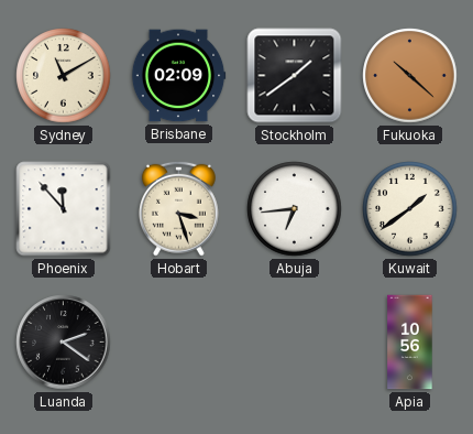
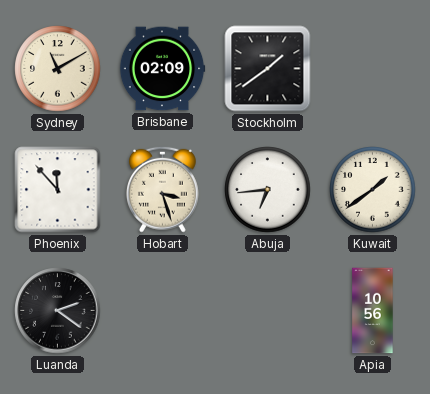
Fukuoka: 10:22 -> none (410, 76)
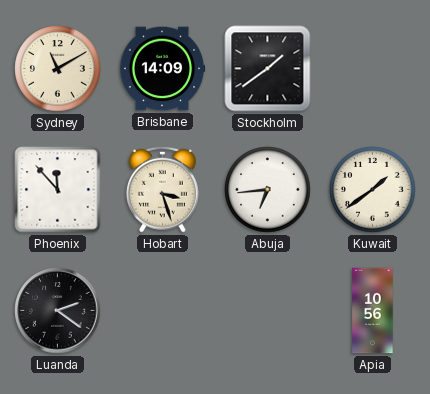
Brisbane: 02:09 -> 14:09 (162, 69)
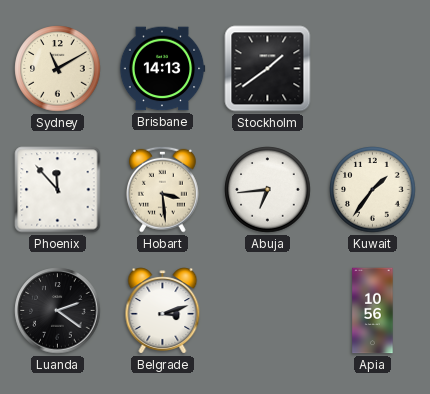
Brisbane: 14:09 -> 14:13 (162, 69)
Hobart: 3:27 -> 3:29 (162, 189)
Kuwait: 1:39 -> 1:36 (373, 190)
Belgrade: none -> 3:12 (163, 311)
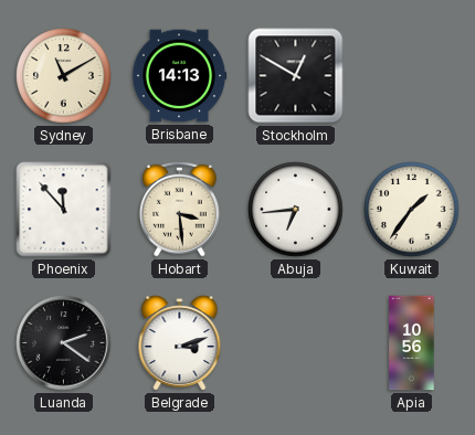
Stockholm: 1:39 -> 12:50 (296, 76)
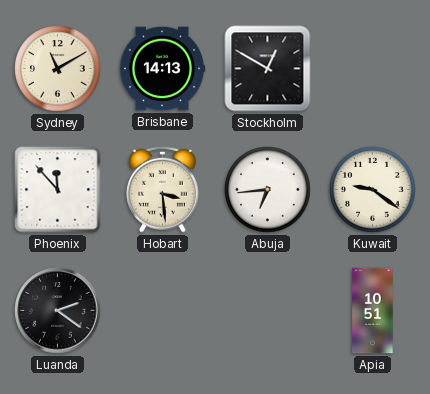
Kuwait: 1:36 -> 9:21 (373, 190)
Belgrade: 3:12 -> none (180, 343)
Apia: 10:56 -> 10:51 (373, 311)
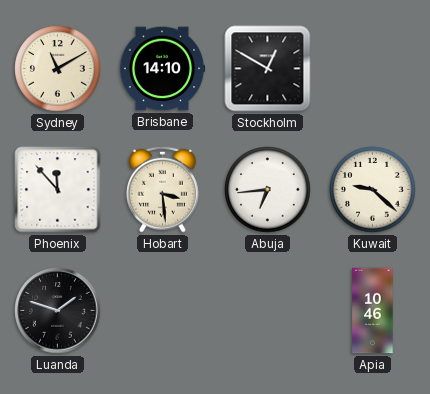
Brisbane: 14:13 -> 14:10 (162, 69)
Kuwait: 9:21 -> 9:22 (373, 190)
Luanda: 2:21 -> 1:48 (58, 311)
Apia: 10:51 -> 10:46 (373, 311)
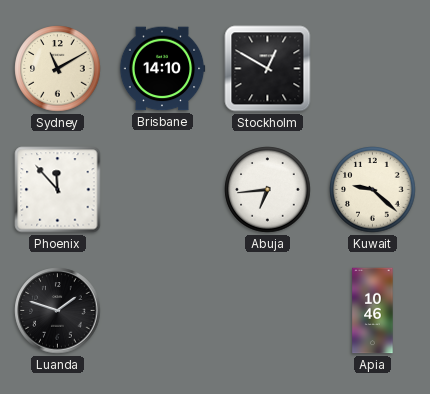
Hobart: 3:29 -> none (162, 189)
